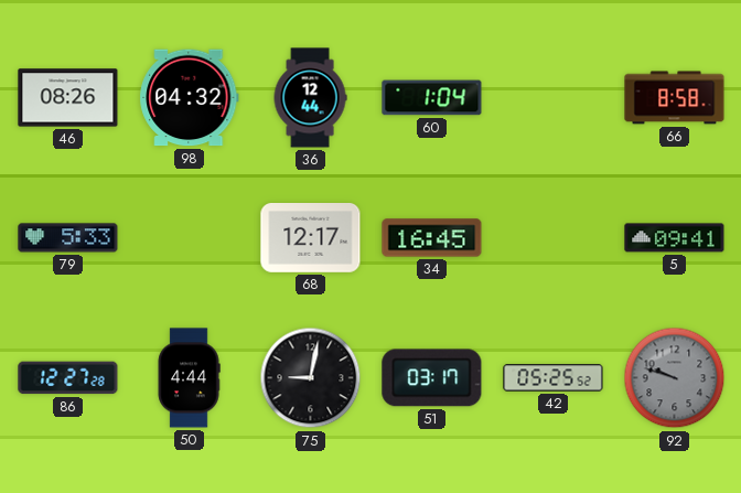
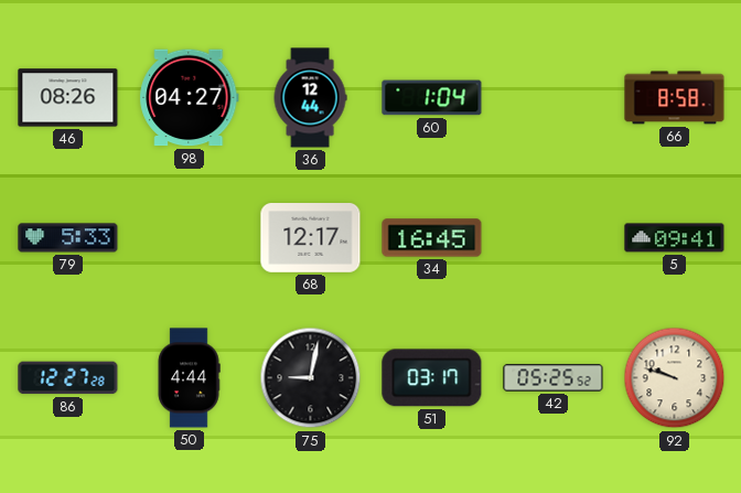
98: 04:32 -> 04:27 (190, 98)
92 dial: grey -> cream (675, 378)
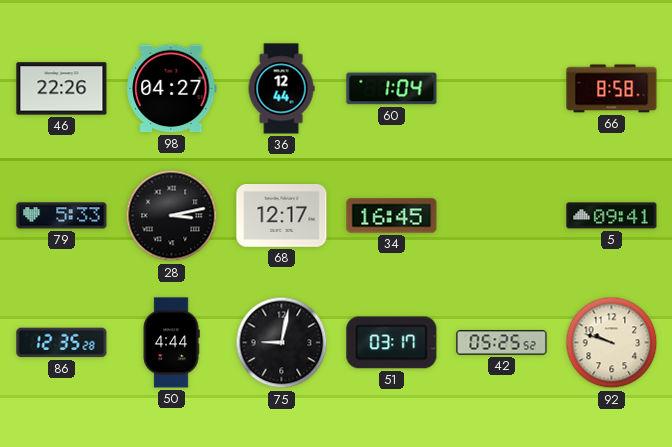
46: 08:26 -> 22:26 (62, 89)
28: none -> 3:13 (172, 216)
86: 12:27 -> 12:35 (62, 343)
